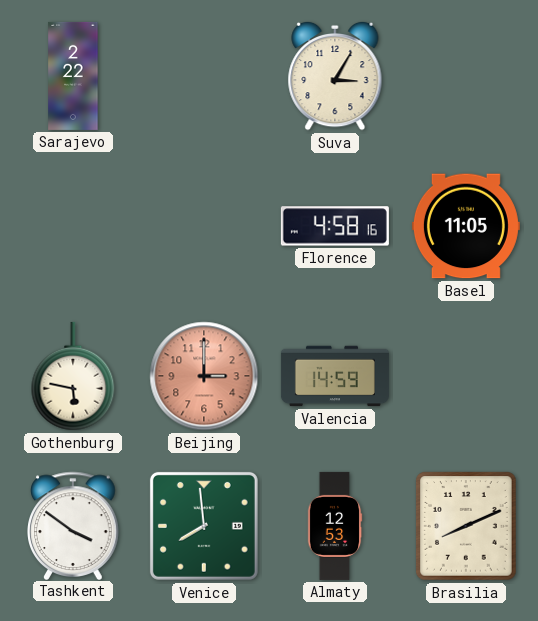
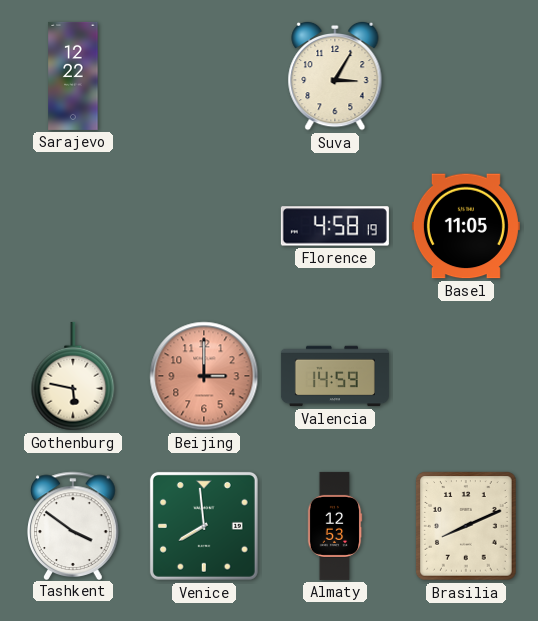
Sarajevo: 2:22 -> 12:22 (73, 76)
Florence: 4:58:16 -> 4:58:19 (335, 226)
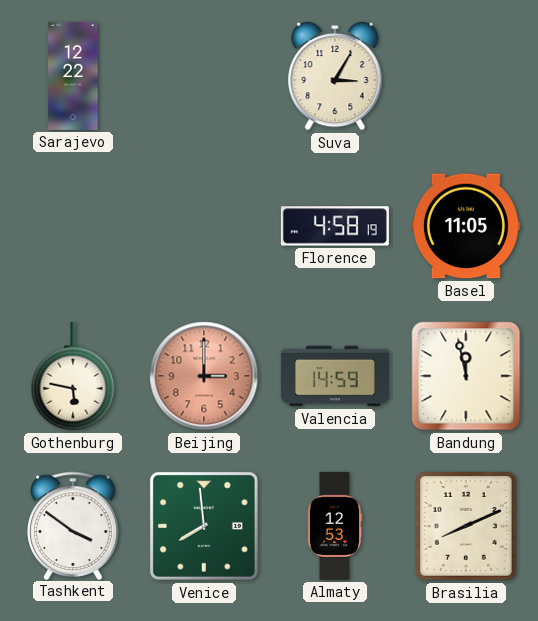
Bandung: none -> 11:58 (466, 376)
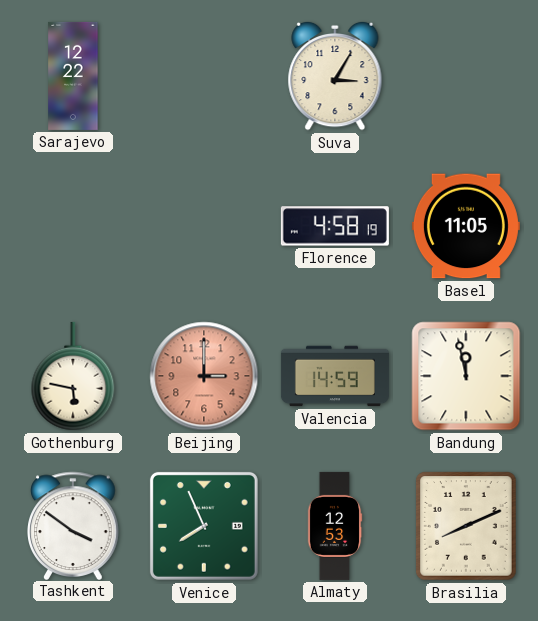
Venice: 7:59 -> 7:56 (204, 526)
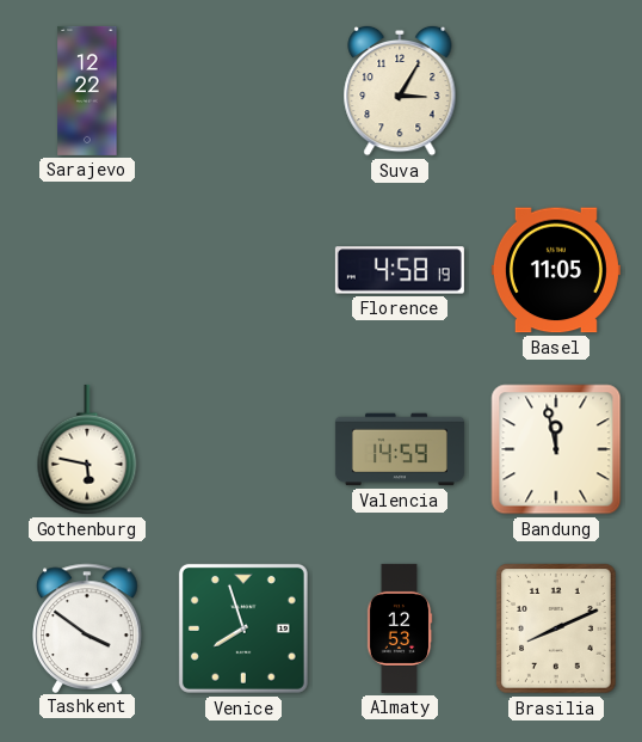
Beijing: 3:00 -> none (204, 376)
Venice: 7:56 -> 7:57 (243, 628)
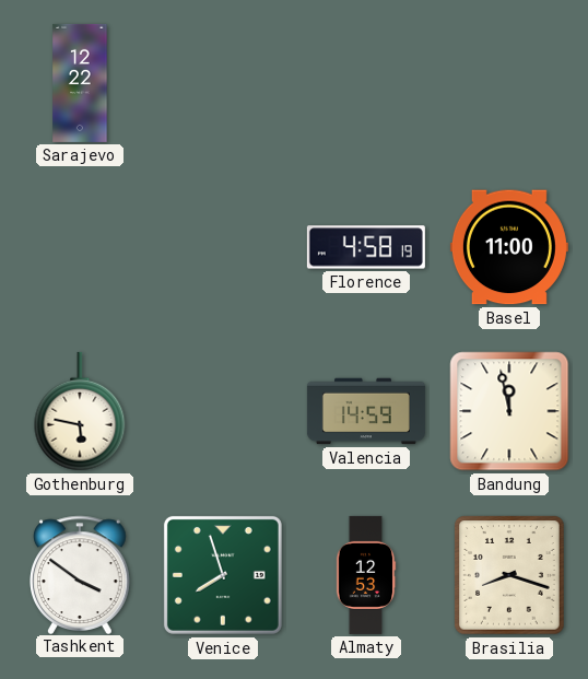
Suva: 3:05 -> none (400, 91)
Basel: 11:05 -> 11:00 (509, 247)
Brasilia: 8:11 -> 8:18 (509, 575)
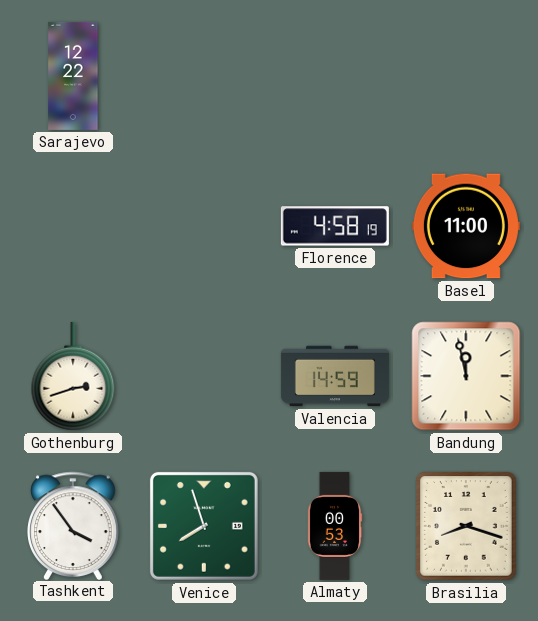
Gothenburg: 5:47 -> 2:42 (73, 376)
Tashkent: 3:51 -> 3:54 (73, 525)
Almaty: 12:53 -> 00:53 (335, 526)
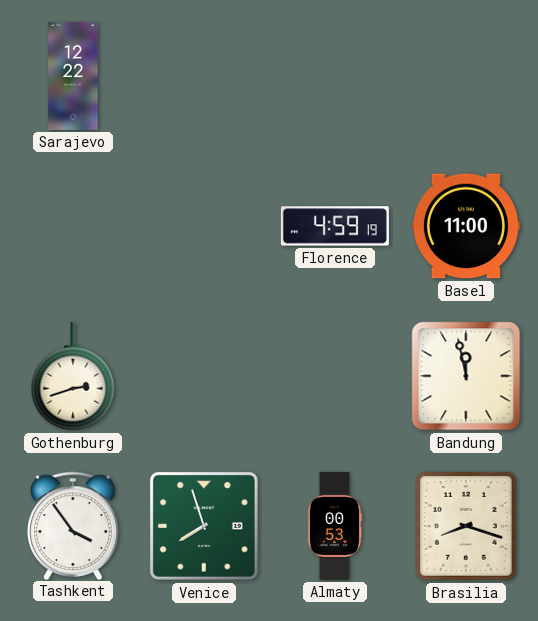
Florence: 4:58 -> 4:59 (335, 226)
Valencia: 14:59 -> none (335, 376)
